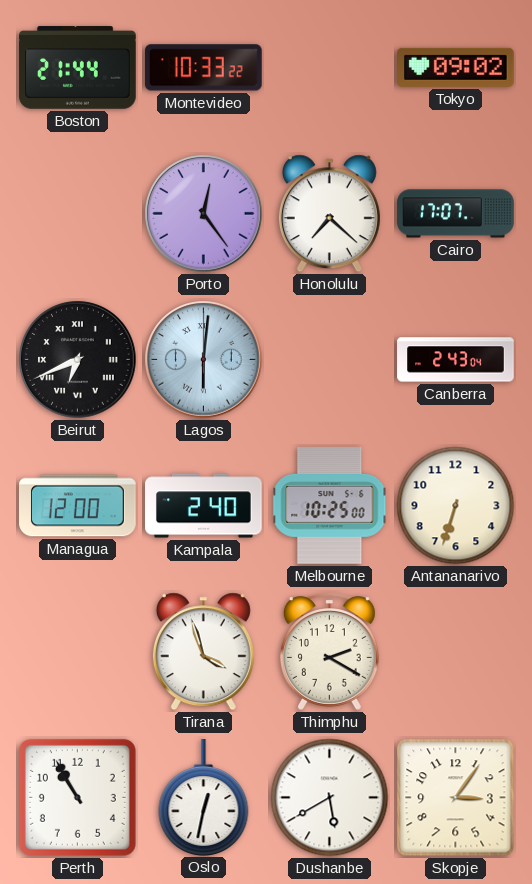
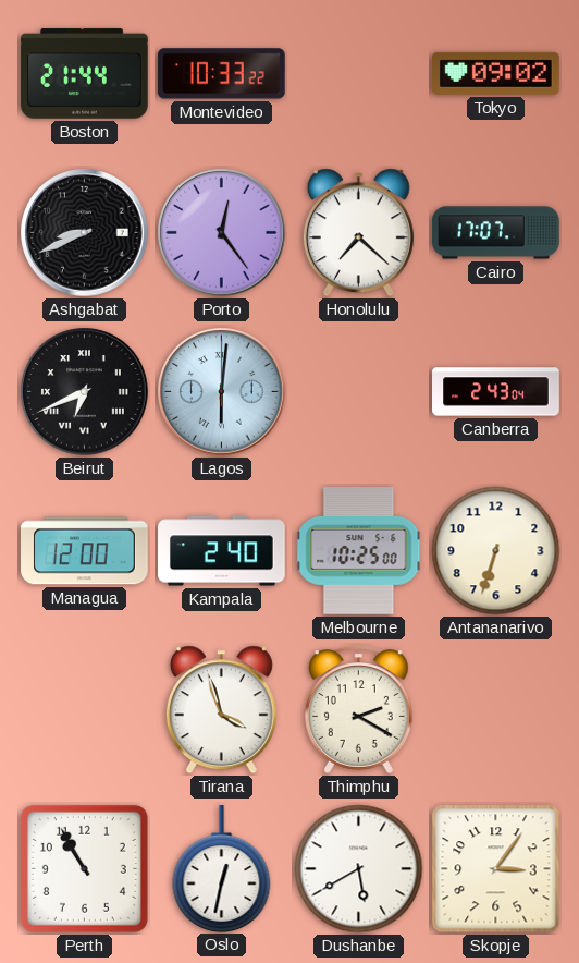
Ashgabat: none -> 8:41 (85, 233)
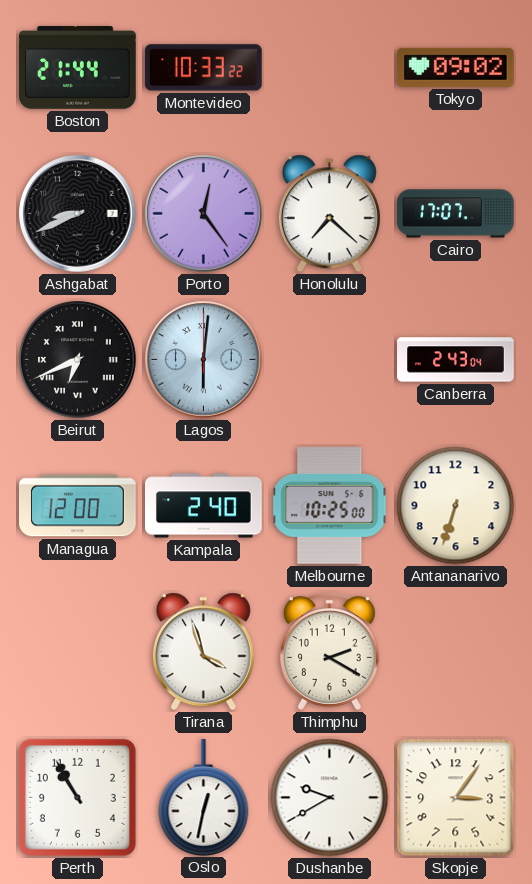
Dushanbe: 5:40 -> 9:40 (330, 798)
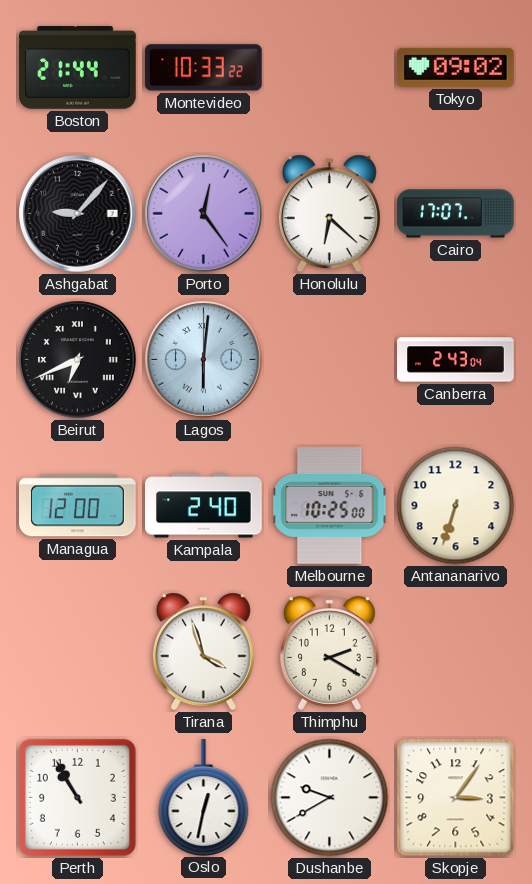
Ashgabat: 8:41 -> 9:07 (78, 214)
Honolulu: 7:22 -> 6:22 (329, 214)
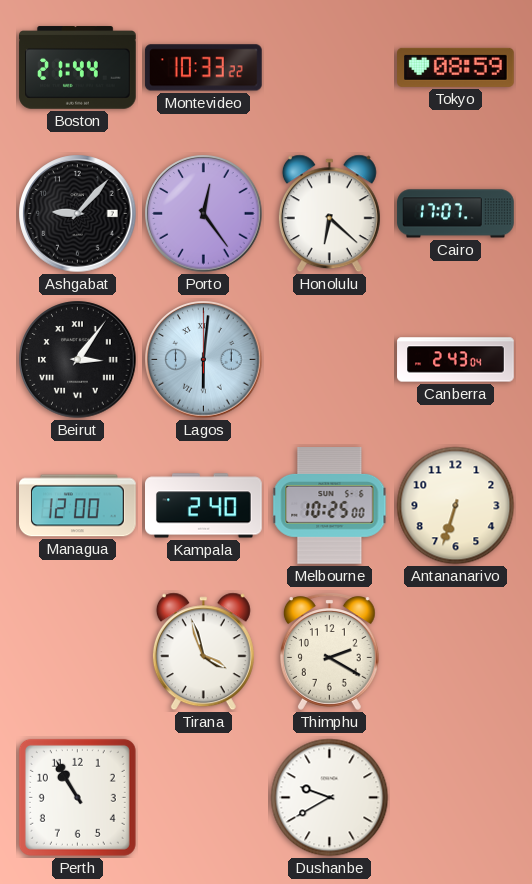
Tokyo: 09:02 -> 08:59 (456, 67)
Beirut: 6:41 -> 3:06 (78, 360)
Oslo: 12:32 -> none (204, 798)
Skopje: 3:06 -> none (456, 798)
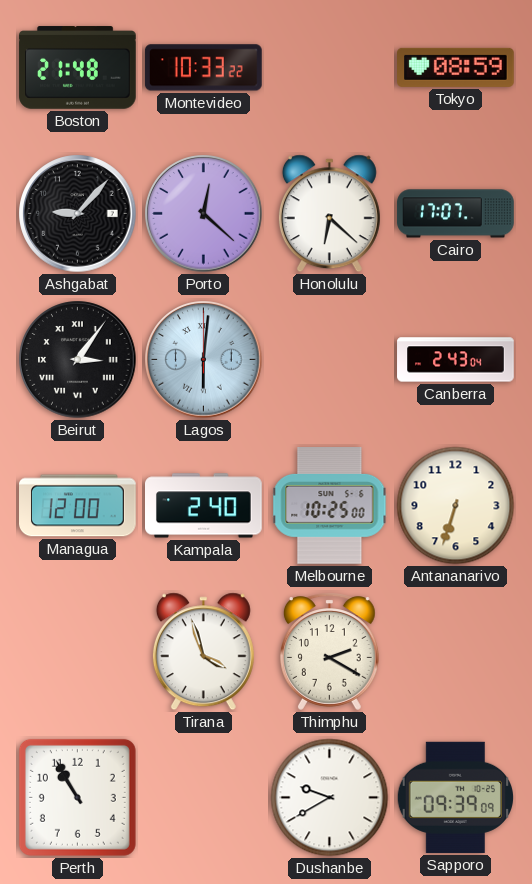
Boston: 21:44 -> 21:48 (78, 68)
Porto: 12:24 -> 12:22 (204, 214)
Sapporo: none -> 09:39 (455, 797)
